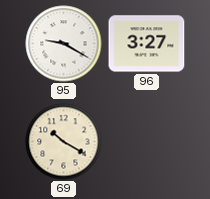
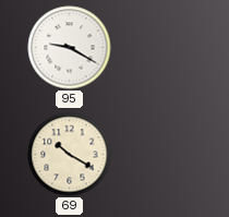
96: 3:27 -> none (147, 44)
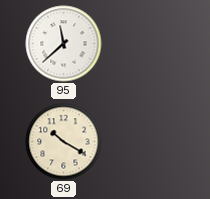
95: 9:20 -> 11:38 (64, 44)
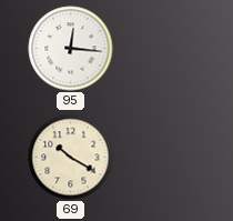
95: 11:38 -> 12:16 (71, 49)
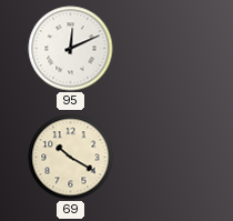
95: 12:16 -> 12:11 (71, 49)
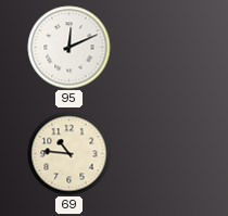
69: 10:20 -> 10:46 (69, 154)
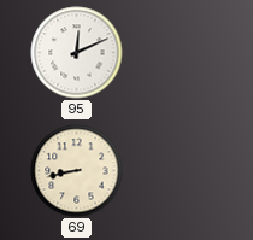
69: 10:46 -> 8:43 (77, 171)
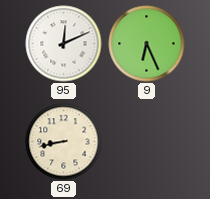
9: none -> 6:26 (147, 44)
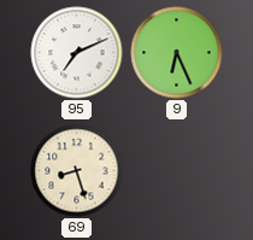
95: 12:11 -> 7:11 (77, 53)
69: 8:43 -> 8:27 (77, 171)
